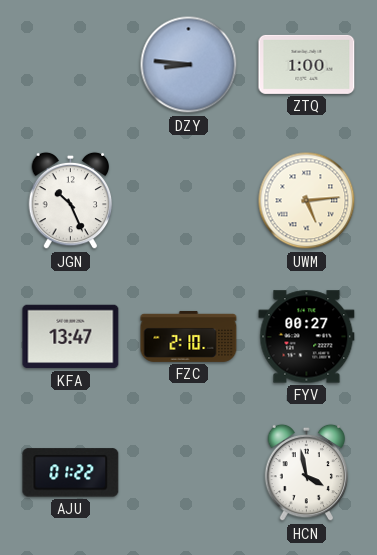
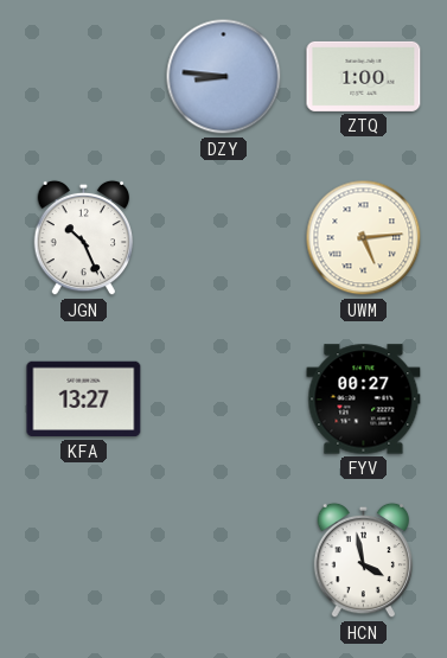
KFA: 13:47 -> 13:27 (84, 400)
FZC: 2:10 -> none (189, 336)
AJU: 01:22 -> none (71, 473)
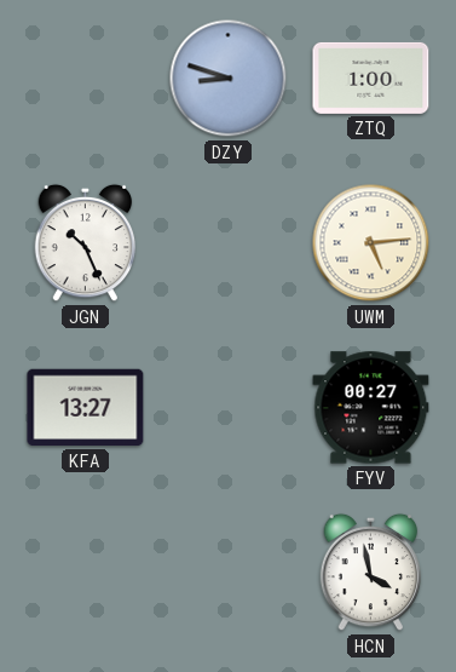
DZY: 8:46 -> 8:48 (229, 79)
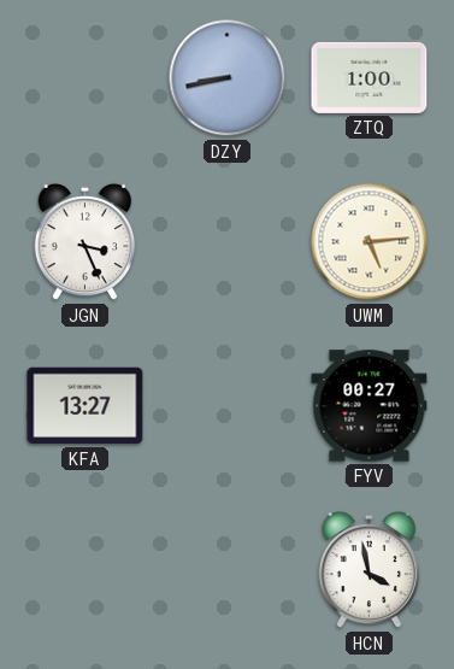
DZY: 8:48 -> 8:43 (228, 78)
JGN: 10:26 -> 3:26 (86, 242)
